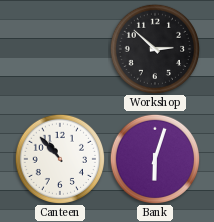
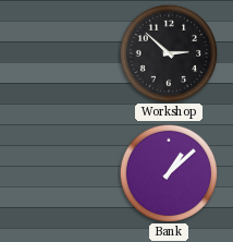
Canteen: 10:53 -> none (59, 158)
Bank: 6:03 -> 1:08 (168, 172)
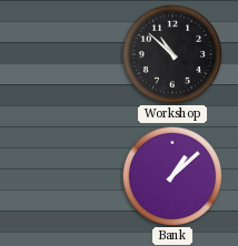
Workshop: 2:52 -> 10:52 (171, 53)
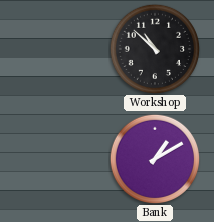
Bank: 1:08 -> 1:10 (154, 158)
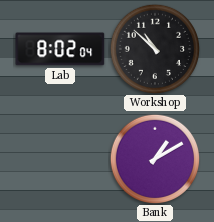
Lab: none -> 8:02 (60, 49)
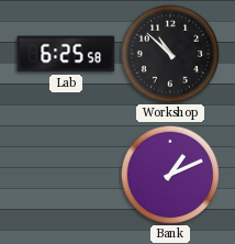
Lab: 8:02 -> 6:25 (66, 54)
Bank: 1:10 -> 1:11 (169, 174)
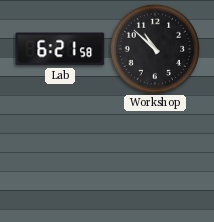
Lab: 6:25 -> 6:21 (60, 49)
Bank: 1:11 -> none (169, 174)
